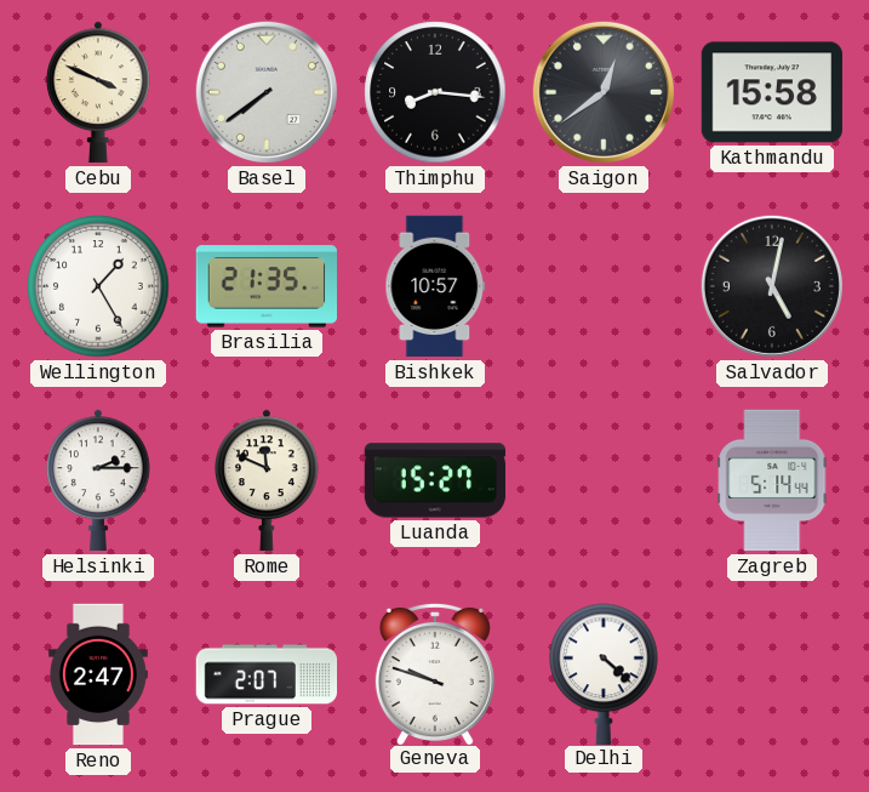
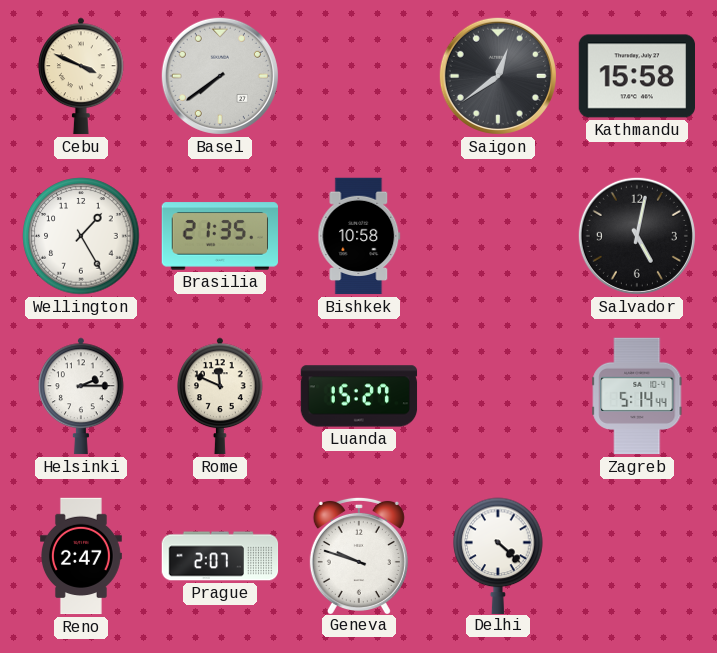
Thimphu: 8:16 -> none (435, 92)
Bishkek: 10:57 -> 10:58 (359, 236)
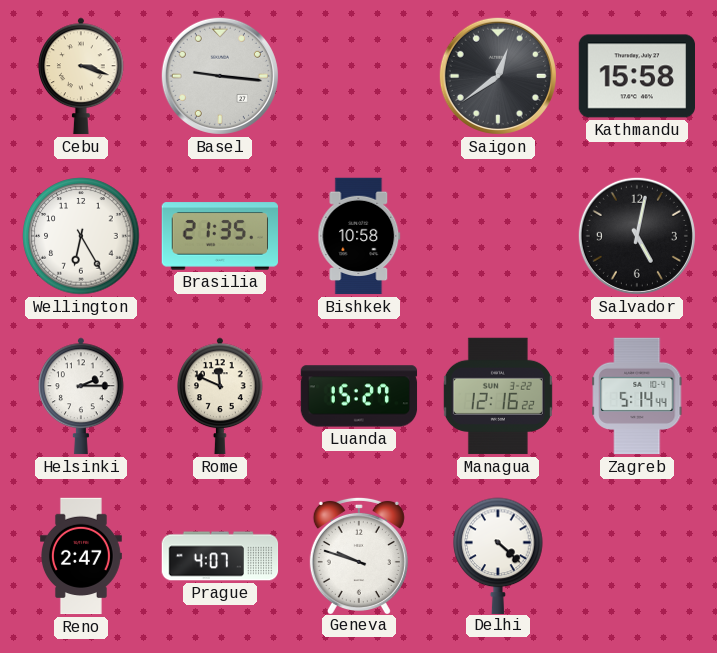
Cebu: 3:49 -> 3:18 (82, 76)
Basel: 7:39 -> 9:16 (220, 76)
Wellington: 1:25 -> 6:25 (81, 236)
Managua: none -> 12:16 (498, 396)
Prague: 2:07 -> 4:07 (220, 556)
